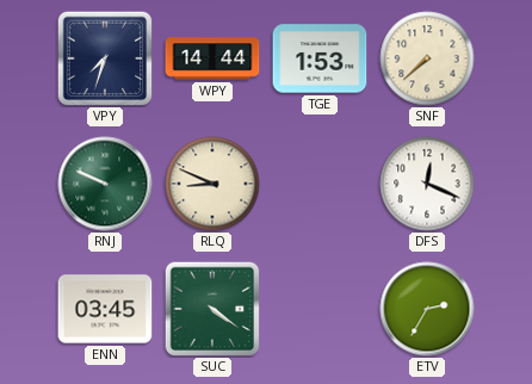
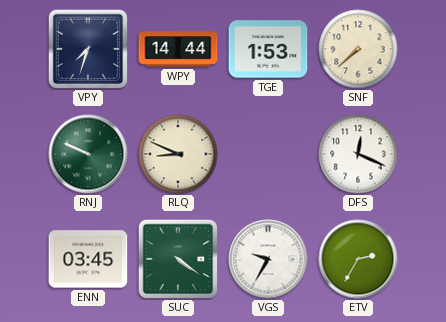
VGS: none -> 9:35 (268, 259)
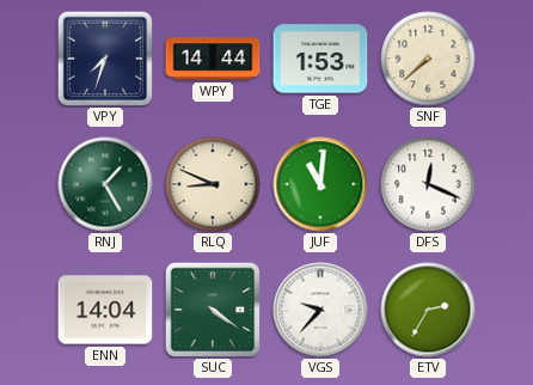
RNJ: 9:49 -> 1:25 (105, 184)
JUF: none -> 11:01 (320, 184)
ENN: 03:45 -> 14:04 (105, 310)
VGS: 9:35 -> 9:37 (320, 310)
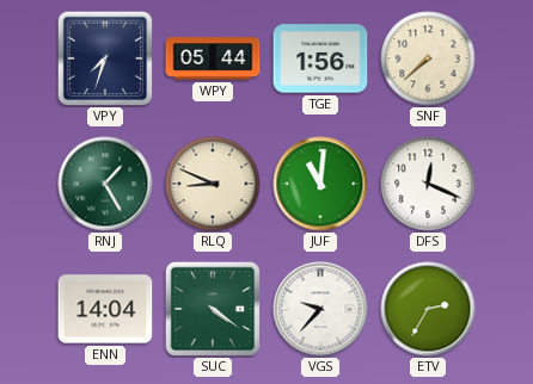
WPY: 14:44 -> 05:44 (213, 58)
TGE: 1:53 -> 1:56 (320, 58)
